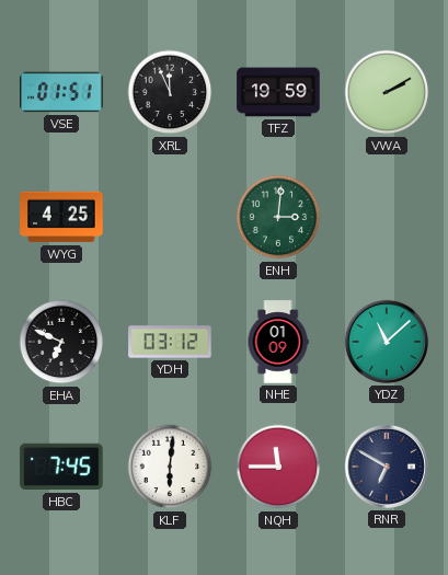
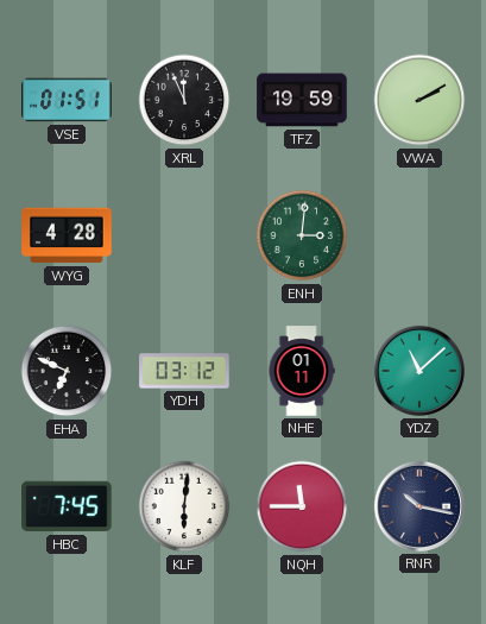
WYG: 4:25 -> 4:28 (67, 235)
NHE: 01:09 -> 01:11 (302, 371)
RNR: 6:50 -> 10:17 (419, 506)
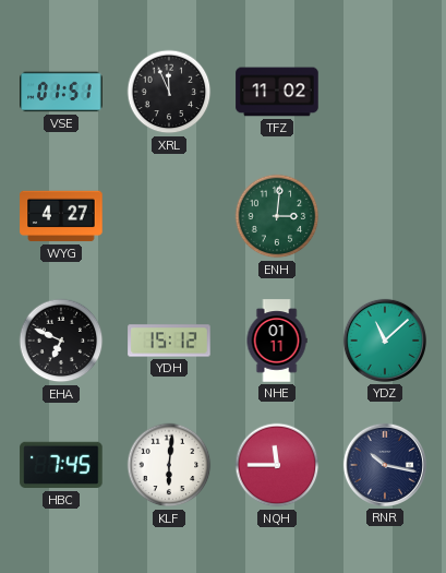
TFZ: 19:59 -> 11:02 (277, 92)
VWA: 2:10 -> none (419, 100)
WYG: 4:28 -> 4:27 (61, 216)
YDH: 03:12 -> 15:12 (169, 341)
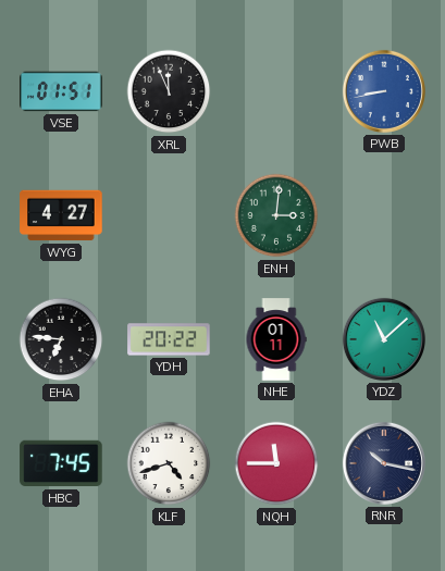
TFZ: 11:02 -> none (277, 92)
PWB: none -> 8:43 (384, 91)
EHA: 6:49 -> 6:46 (61, 339)
YDH: 15:12 -> 20:22 (169, 339)
KLF: 6:01 -> 4:42 (169, 463)
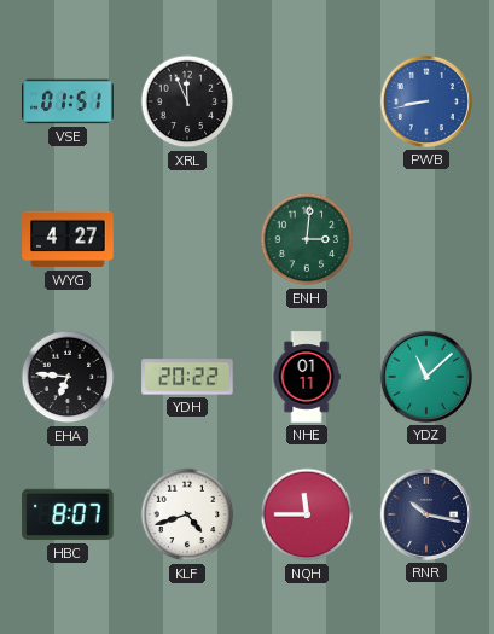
HBC: 7:45 -> 8:07 (68, 514)
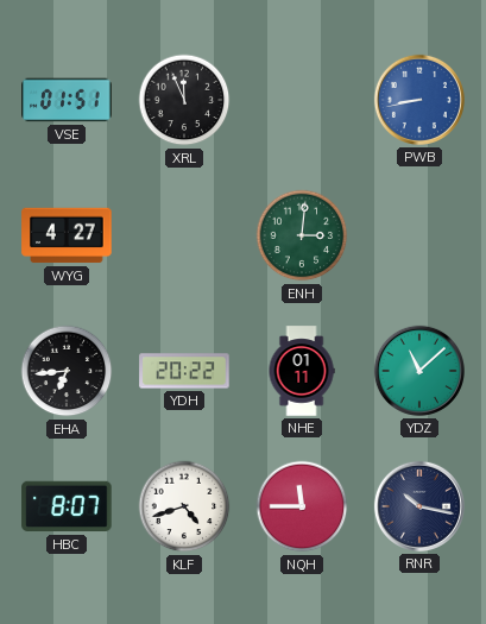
EHA: 6:46 -> 6:44 (67, 371)
